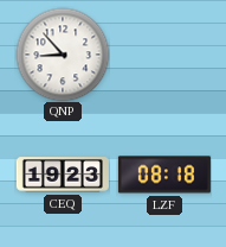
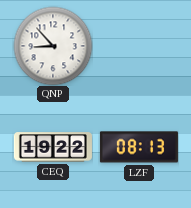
CEQ: 19:23 -> 19:22 (53, 147)
LZF: 08:18 -> 08:13 (139, 147)
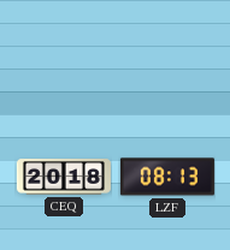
QNP: 8:53 -> none (53, 46)
CEQ: 19:22 -> 20:18 (64, 177)
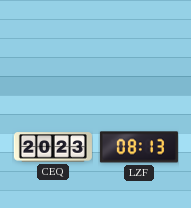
CEQ: 20:18 -> 20:23 (53, 147)
